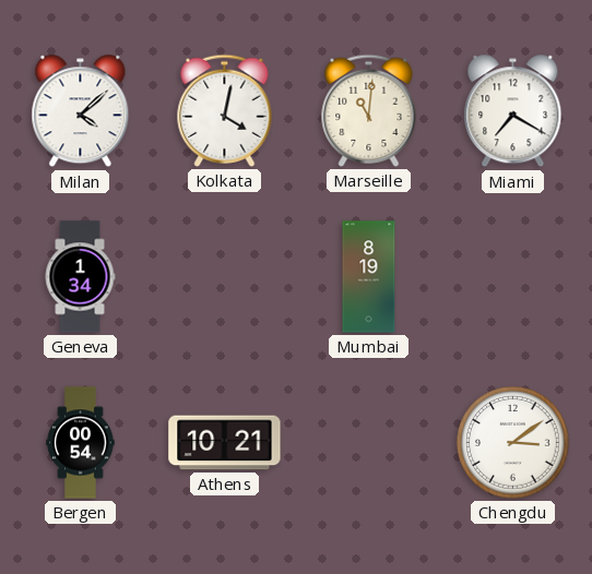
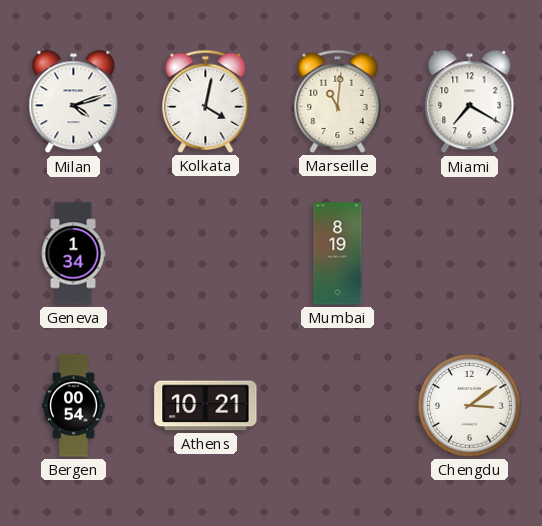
Milan: 4:08 -> 4:12 (74, 102)
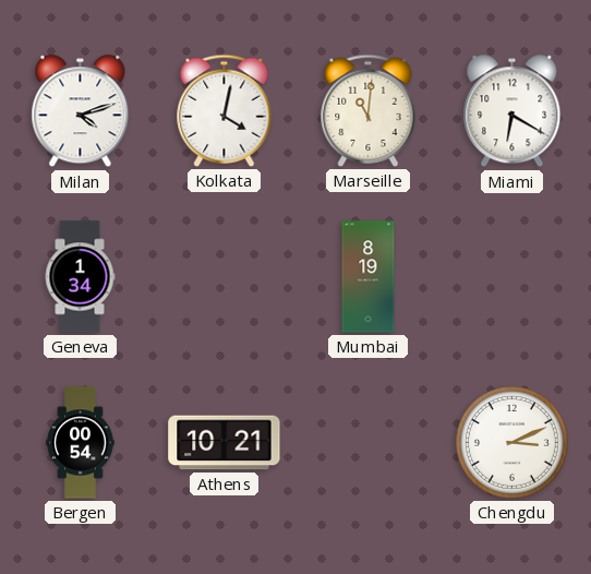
Miami: 7:20 -> 6:20 (512, 111)
Chengdu: 3:09 -> 3:11 (512, 443)
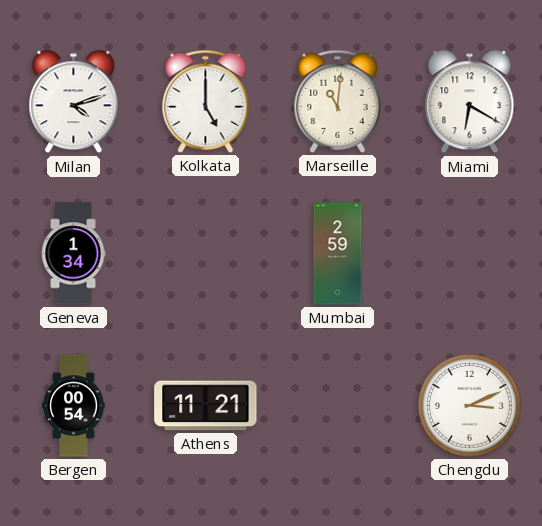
Kolkata: 4:02 -> 5:00 (206, 101)
Mumbai: 8:19 -> 2:59 (338, 254)
Athens: 10:21 -> 11:21 (206, 406)
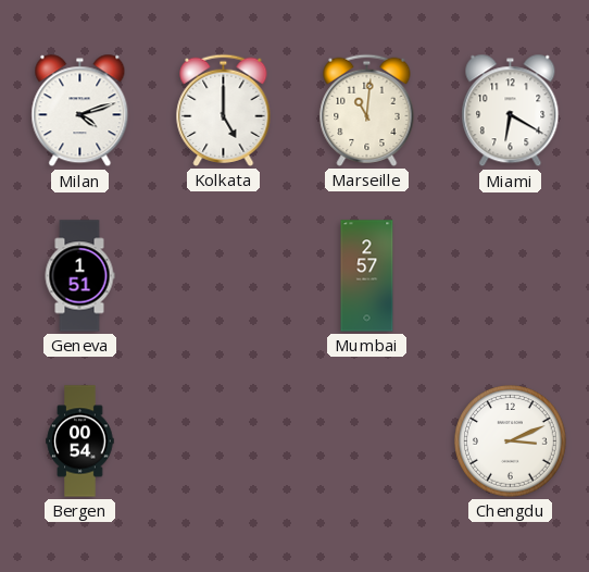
Geneva: 1:34 -> 1:51 (79, 276)
Mumbai: 2:59 -> 2:57 (367, 276)
Athens: 11:21 -> none (206, 406)
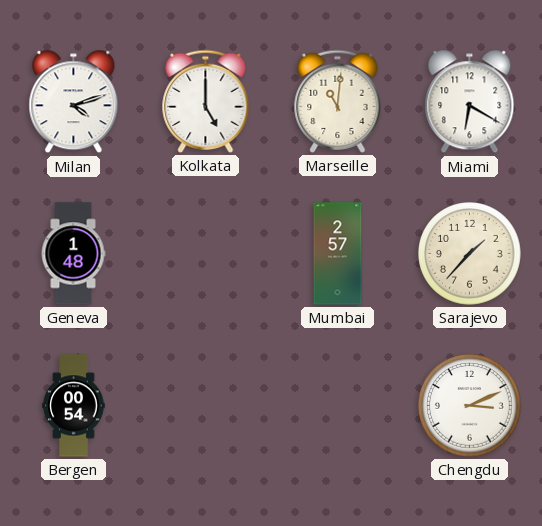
Geneva: 1:51 -> 1:48 (73, 254)
Sarajevo: none -> 1:37 (470, 254)
